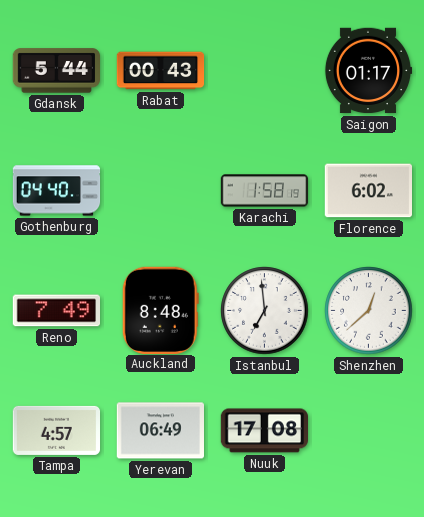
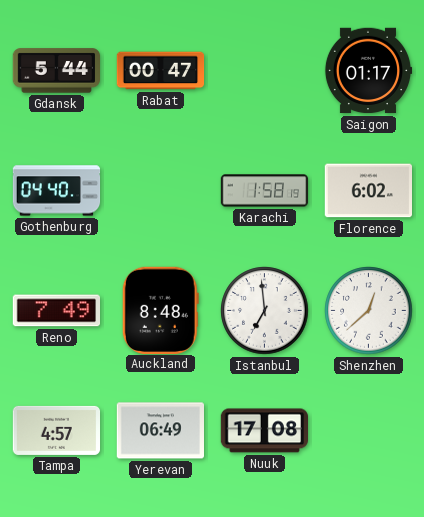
Rabat: 00:43 -> 00:47 (161, 71)
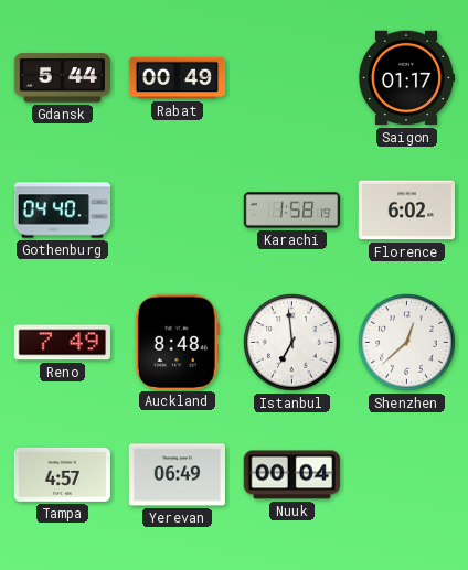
Rabat: 00:47 -> 00:49 (178, 78)
Nuuk: 17:08 -> 00:04 (291, 475)
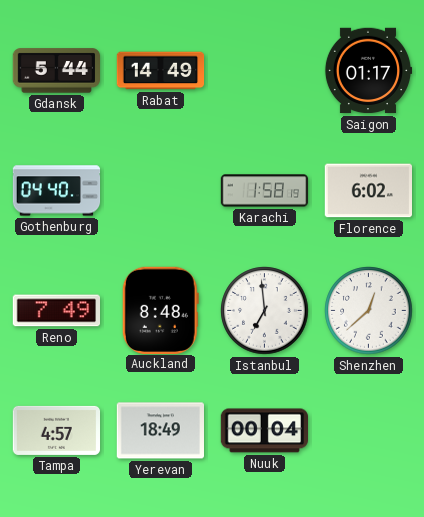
Rabat: 00:49 -> 14:49 (161, 71)
Yerevan: 06:49 -> 18:49 (160, 431)
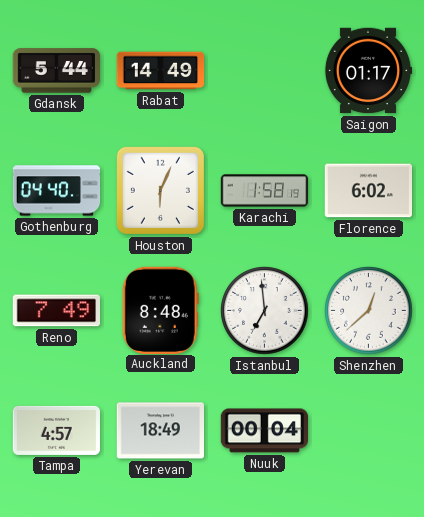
Houston: none -> 6:04 (160, 190)
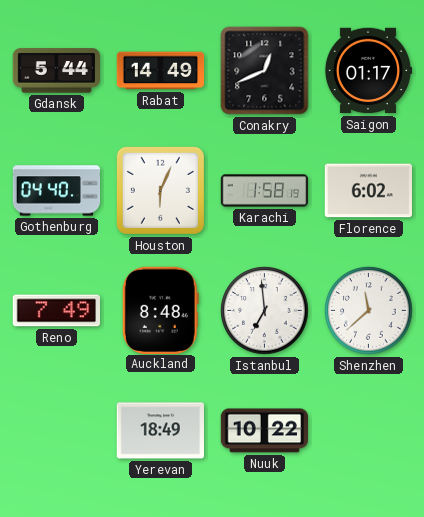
Conakry: none -> 12:41 (265, 71)
Shenzhen: 12:38 -> 11:38 (369, 311)
Tampa: 4:57 -> none (57, 430)
Nuuk: 00:04 -> 10:22 (264, 431)
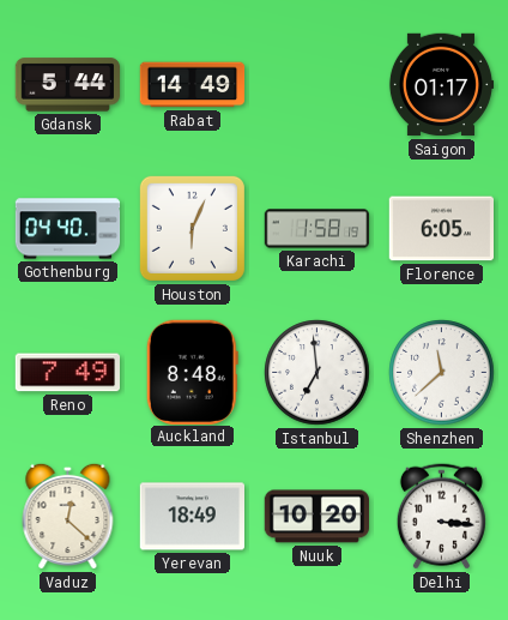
Conakry: 12:41 -> none (265, 71)
Florence: 6:02 -> 6:05 (441, 229)
Vaduz: none -> 12:22 (68, 516)
Nuuk: 10:22 -> 10:20 (316, 517)
Delhi: none -> 3:16 (441, 517)
